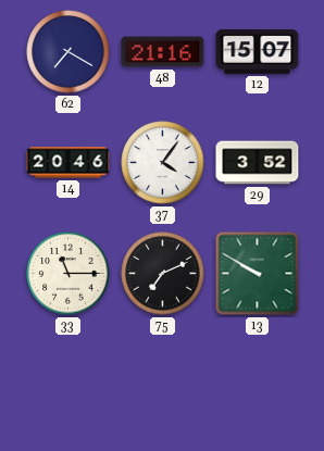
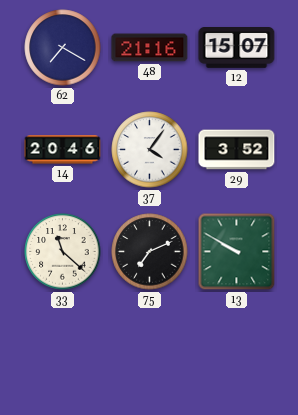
33: 11:15 -> 11:22 (63, 252)
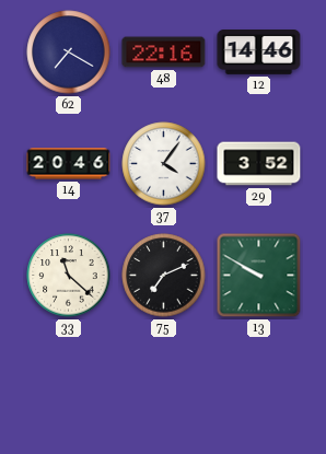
48: 21:16 -> 22:16 (164, 53)
12: 15:07 -> 14:46 (259, 53)
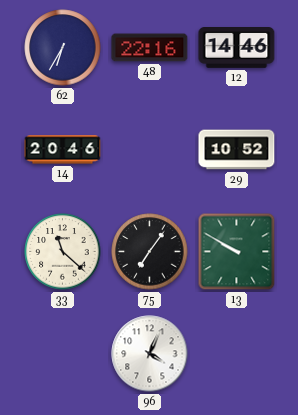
62: 7:20 -> 6:35 (63, 48)
37: 4:06 -> none (164, 164)
29: 3:52 -> 10:52 (237, 150)
75: 7:11 -> 7:06 (150, 252)
96: none -> 4:04 (150, 354)
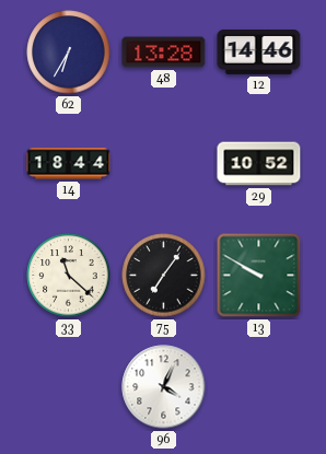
48: 22:16 -> 13:28 (164, 53)
14: 20:46 -> 18:44 (69, 164)
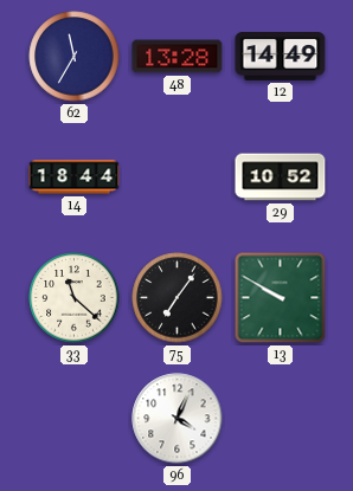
62: 6:35 -> 11:35 (75, 57)
12: 14:46 -> 14:49 (281, 57)
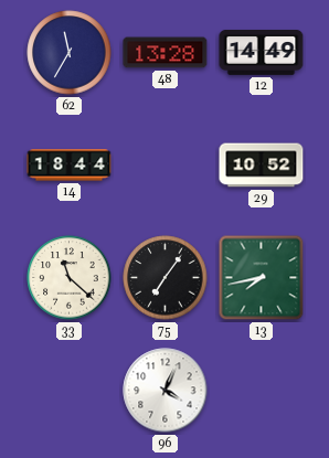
13: 9:50 -> 7:43 (262, 278)
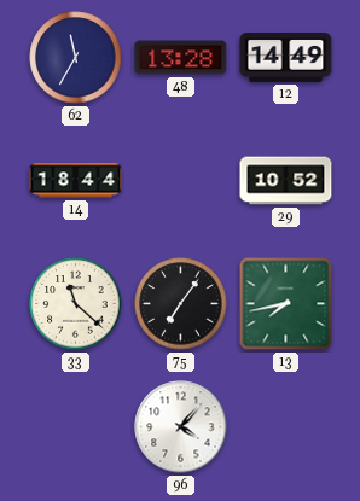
96: 4:04 -> 4:07 (181, 427)
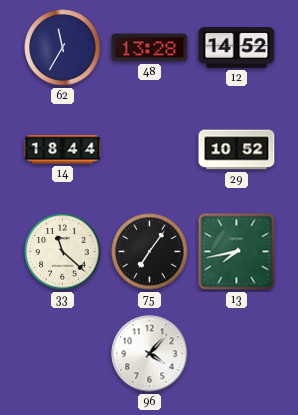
12: 14:49 -> 14:52 (237, 48)
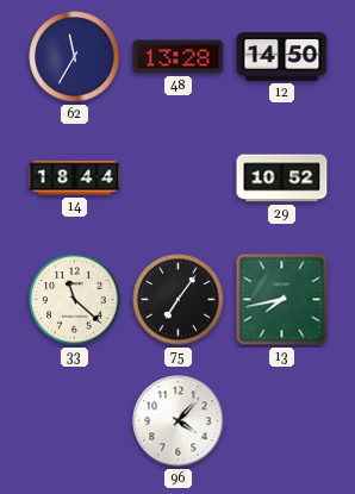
12: 14:52 -> 14:50 (282, 57)
